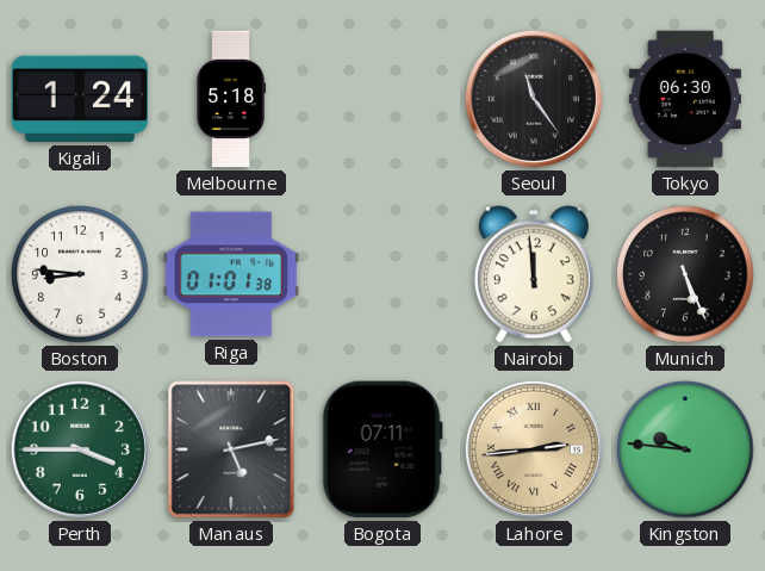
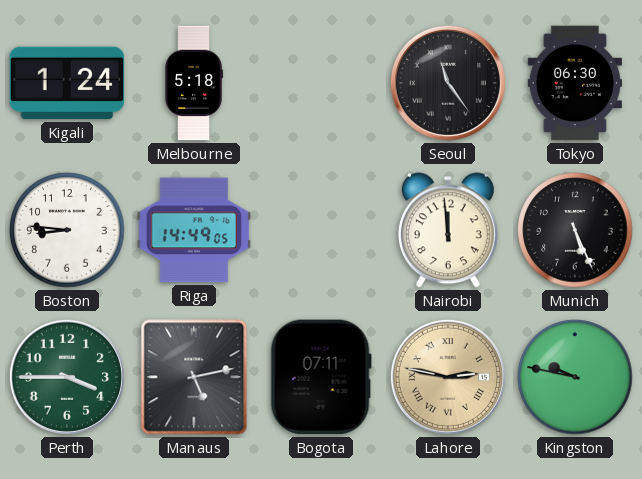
Riga: 01:01 -> 14:49 (194, 230)
Lahore: 2:44 -> 2:47 (448, 377)
Kingston: 9:46 -> 9:47 (575, 377)
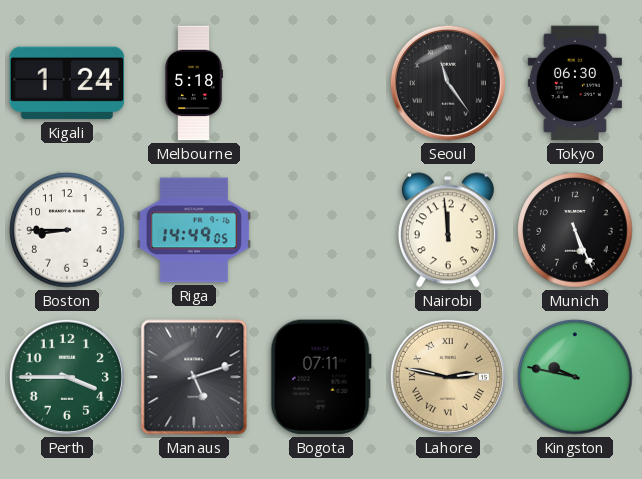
Boston: 8:46 -> 8:45 (67, 230)
Manaus: 5:13 -> 5:12 (194, 377)
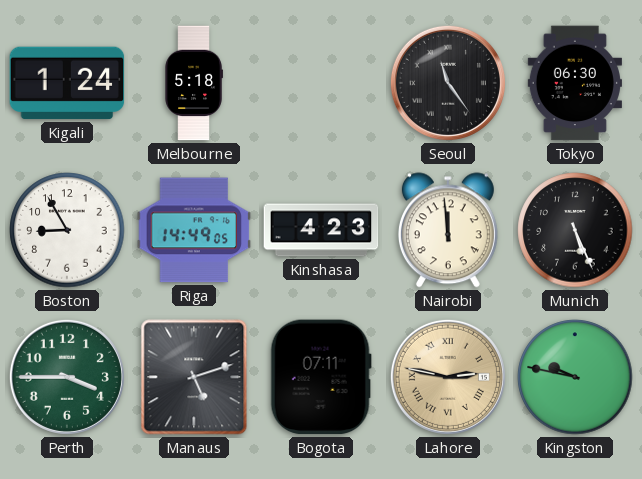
Boston: 8:45 -> 8:55 (67, 230)
Kinshasa: none -> 4:23 (321, 230)
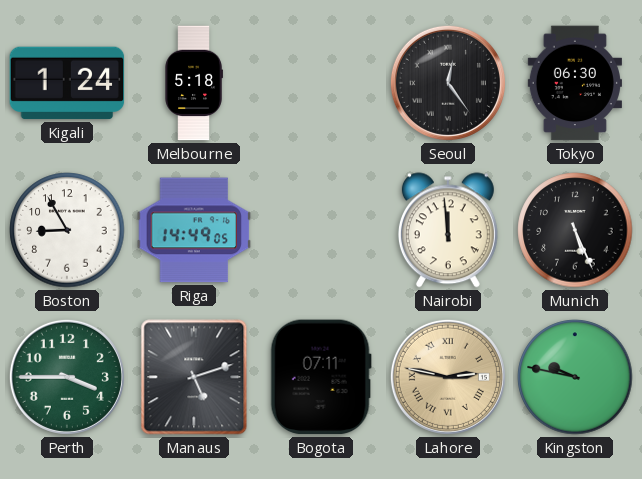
Seoul: 11:24 -> 12:24 (448, 83)
Kinshasa: 4:23 -> none (321, 230)
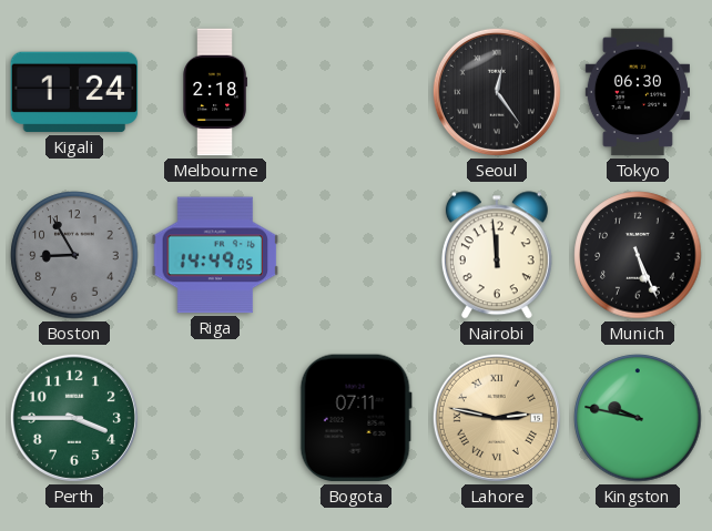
Melbourne: 5:18 -> 2:18 (215, 92)
Boston dial: white -> grey (74, 255)
Manaus: 5:12 -> none (194, 377)
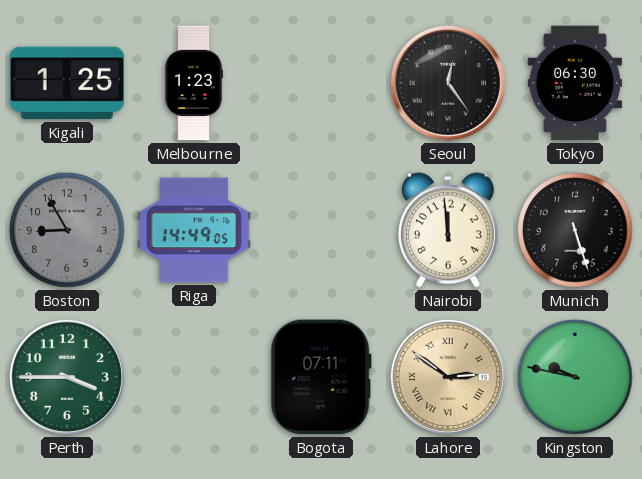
Kigali: 1:24 -> 1:25 (67, 83)
Melbourne: 2:18 -> 1:23 (194, 83)
Munich: 5:26 -> 5:27 (575, 230)
Lahore: 2:47 -> 2:51 (448, 377)
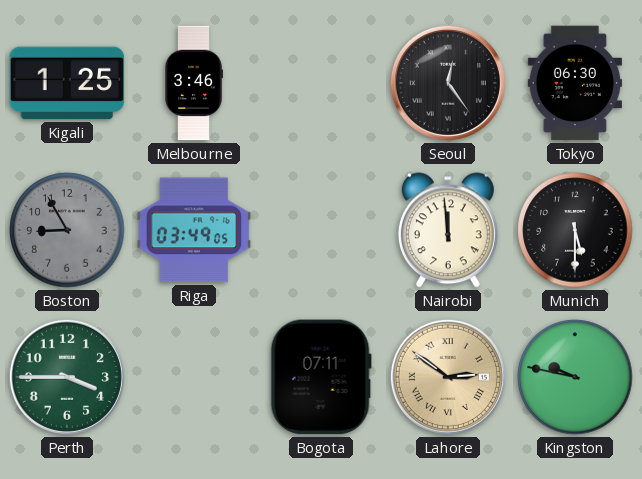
Melbourne: 1:23 -> 3:46 (194, 83)
Riga: 14:49 -> 03:49 (194, 230)
Munich: 5:27 -> 5:30 (575, 230)
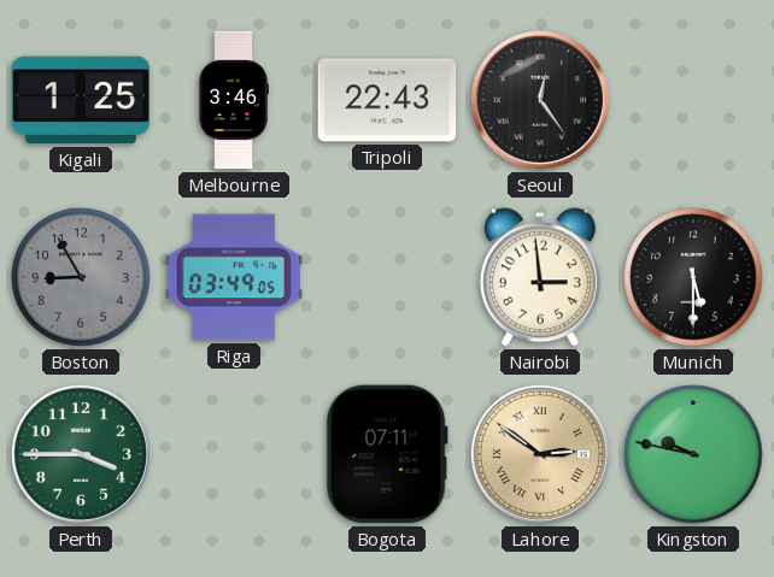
Tripoli: none -> 22:43 (387, 100)
Tokyo: 06:30 -> none (575, 83)
Nairobi: 11:59 -> 2:59 (540, 277)
